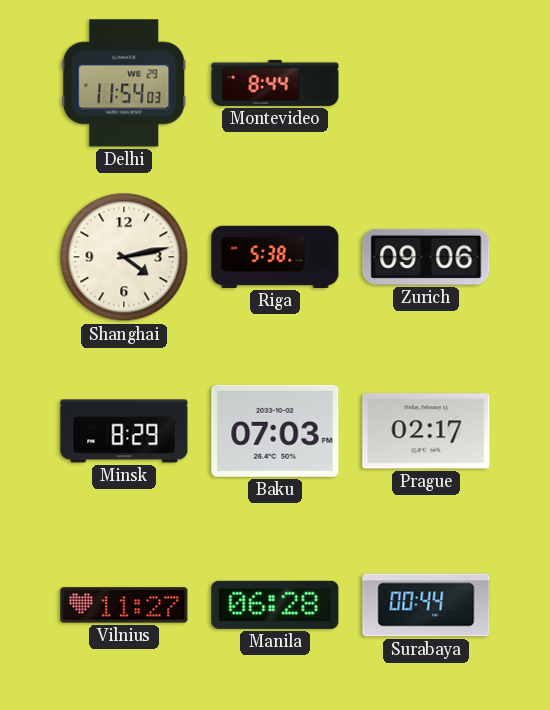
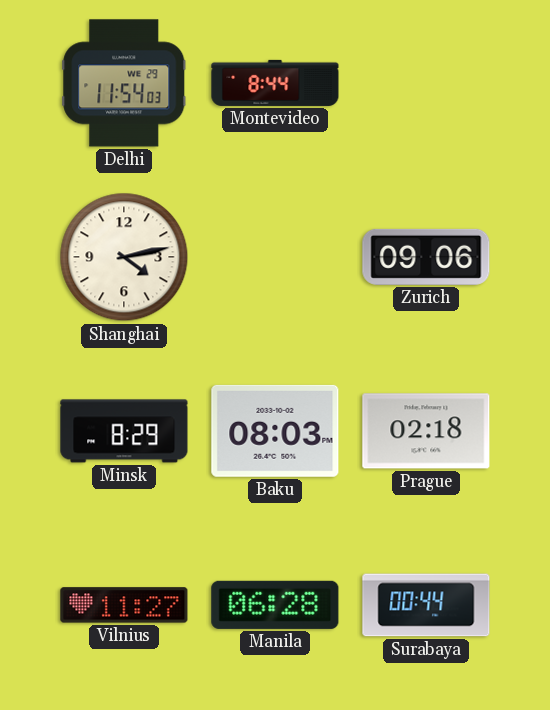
Riga: 5:38 -> none (275, 257)
Baku: 07:03 -> 08:03 (275, 431)
Prague: 02:17 -> 02:18 (426, 431)
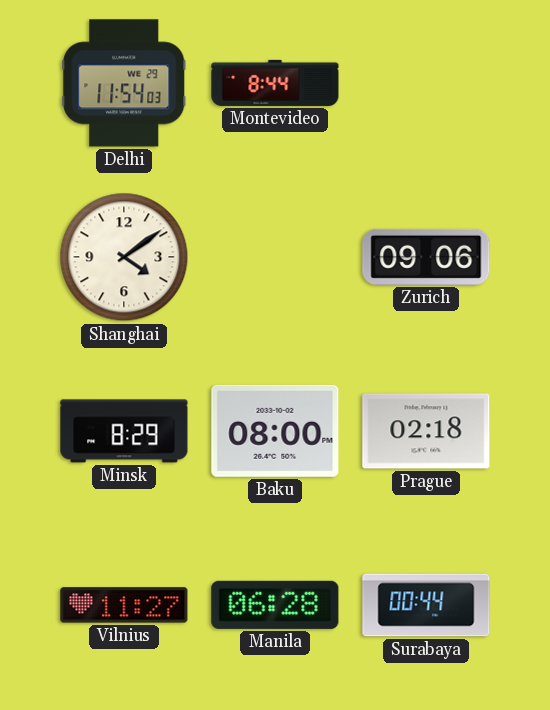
Shanghai: 4:13 -> 4:09 (124, 257)
Baku: 08:03 -> 08:00 (275, 431)
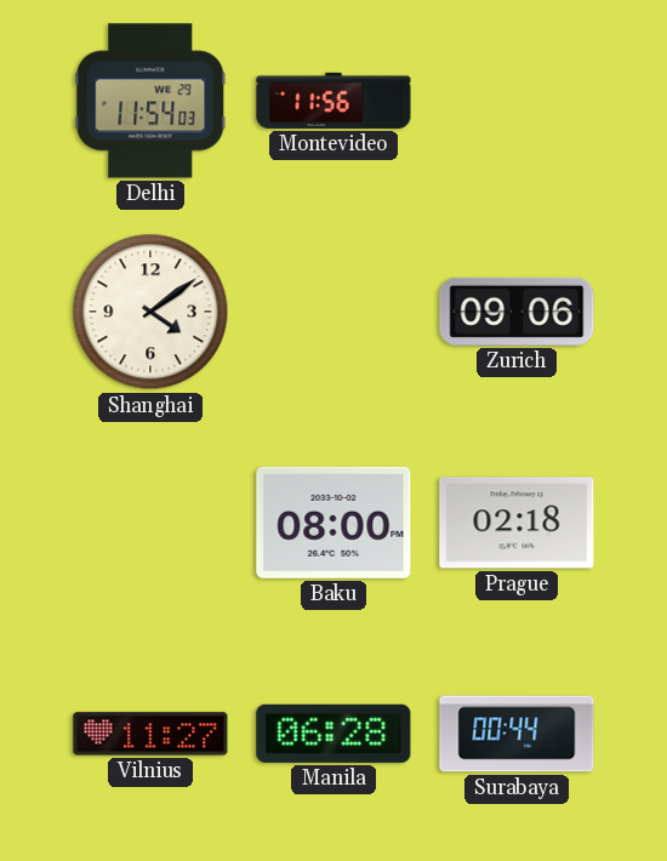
Montevideo: 8:44 -> 11:56 (333, 101)
Minsk: 8:29 -> none (124, 431)
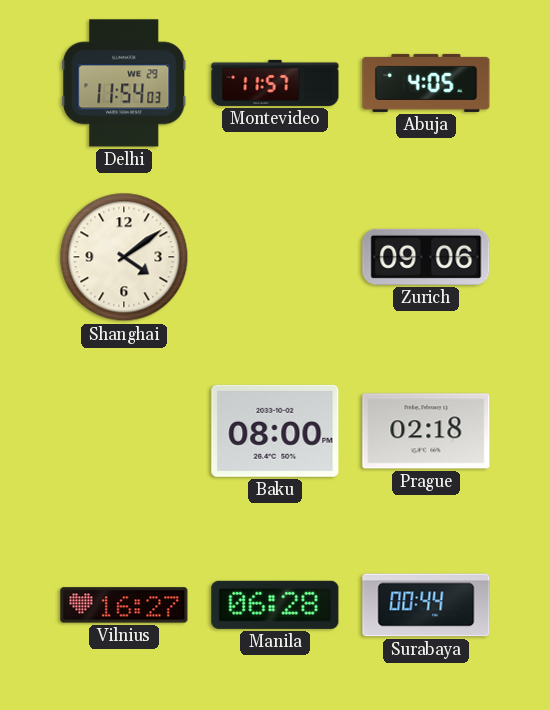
Montevideo: 11:56 -> 11:57 (275, 83)
Abuja: none -> 4:05 (426, 83)
Vilnius: 11:27 -> 16:27 (124, 605)
